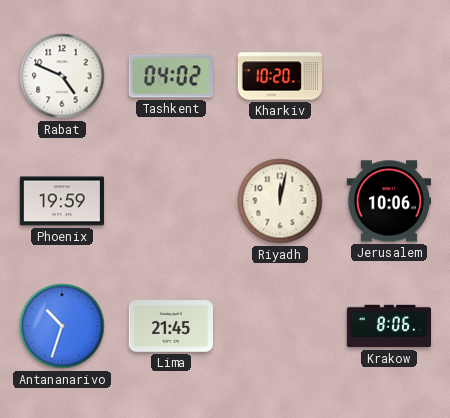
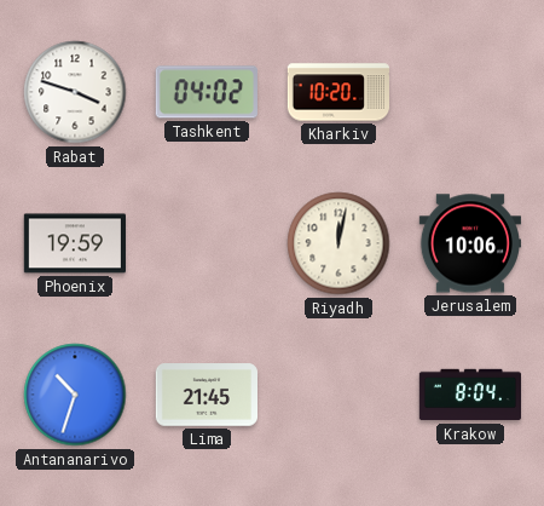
Rabat: 4:49 -> 3:48 (75, 92)
Krakow: 8:06 -> 8:04 (469, 395)
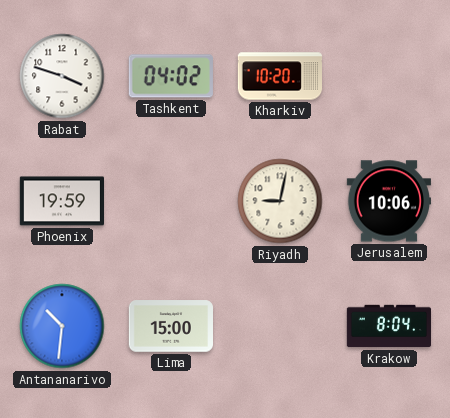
Riyadh: 12:02 -> 9:02 (280, 201)
Antananarivo: 10:33 -> 10:31 (62, 326)
Lima: 21:45 -> 15:00 (170, 326)
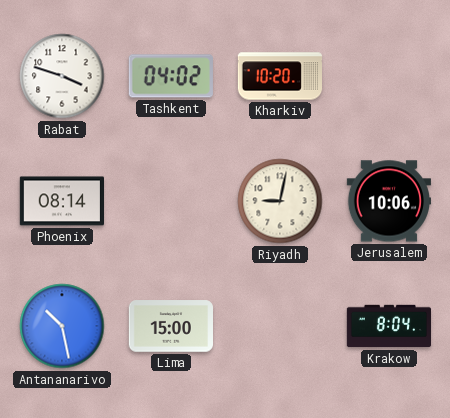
Phoenix: 19:59 -> 08:14 (61, 201)
Antananarivo: 10:31 -> 10:28 (62, 326)
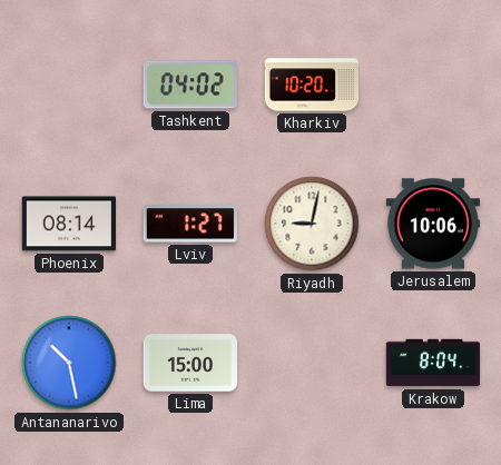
Rabat: 3:48 -> none (62, 76)
Lviv: none -> 1:27 (190, 224)
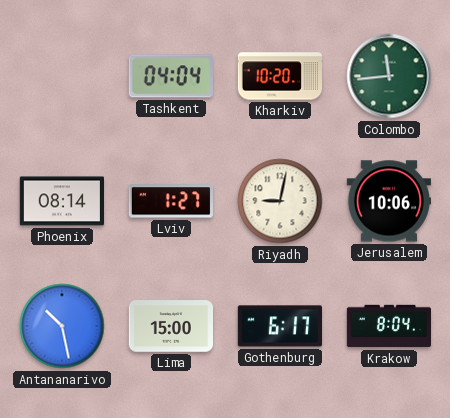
Tashkent: 04:02 -> 04:04 (171, 76)
Colombo: none -> 11:44 (389, 76)
Gothenburg: none -> 6:17 (279, 326)
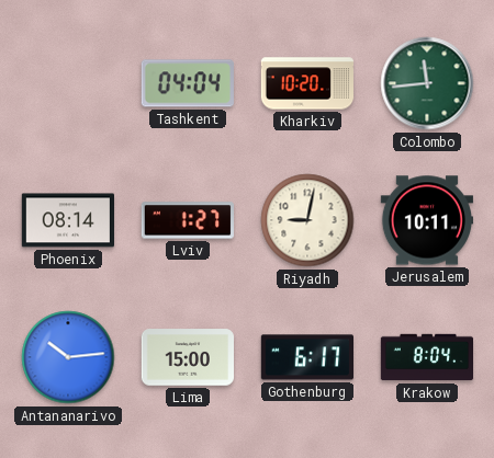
Jerusalem: 10:06 -> 10:11 (426, 220)
Antananarivo: 10:28 -> 10:14 (68, 357)
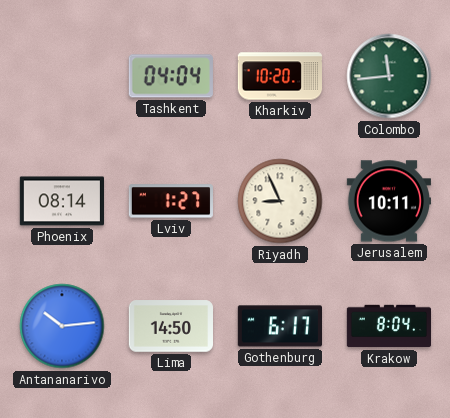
Riyadh: 9:02 -> 8:56 (280, 201)
Lima: 15:00 -> 14:50 (170, 326)
